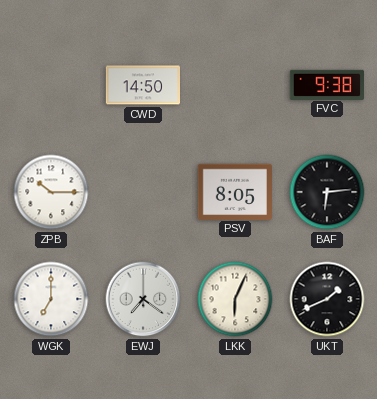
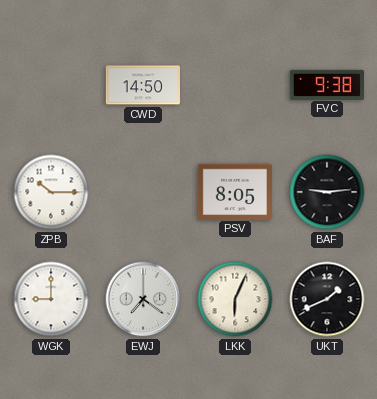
BAF: 6:14 -> 9:14 (327, 192)
WGK: 7:00 -> 9:00 (51, 299)
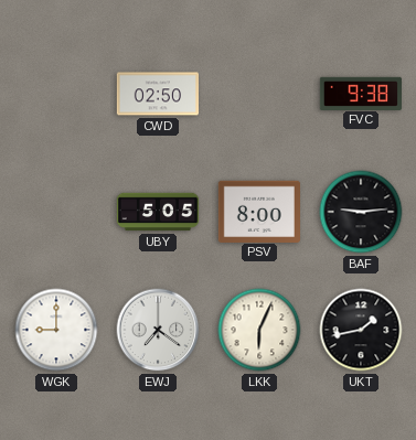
CWD: 14:50 -> 02:50 (157, 94)
ZPB: 10:15 -> none (51, 192)
UBY: none -> 5:05 (158, 212)
PSV: 8:05 -> 8:00 (258, 211)
UKT: 1:41 -> 1:43 (361, 330)
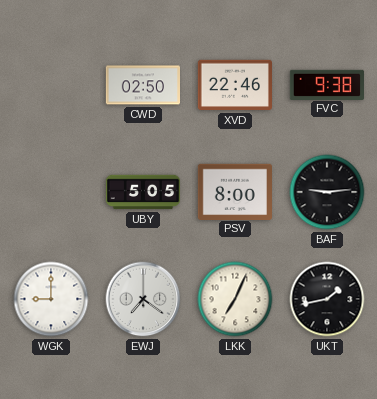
XVD: none -> 22:46 (234, 85)
LKK: 6:04 -> 7:04 (235, 299)
